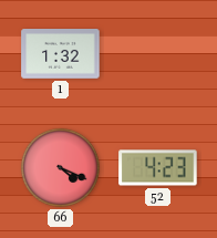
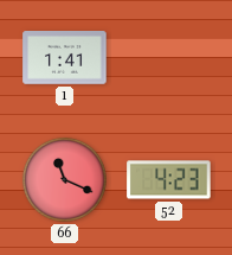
1: 1:32 -> 1:41 (65, 58)
66: 4:19 -> 11:19 (64, 179)
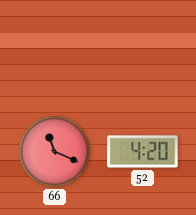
1: 1:41 -> none (65, 58)
52: 4:23 -> 4:20 (143, 152)
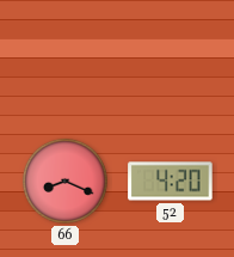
66: 11:19 -> 8:19 (64, 180)
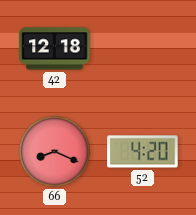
42: none -> 12:18 (55, 49)
